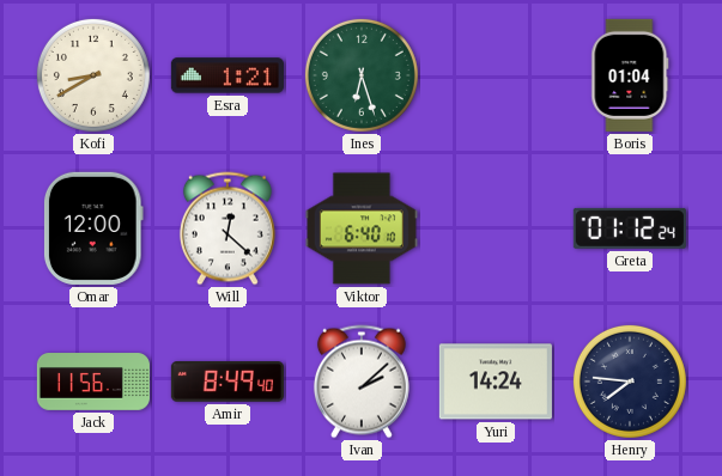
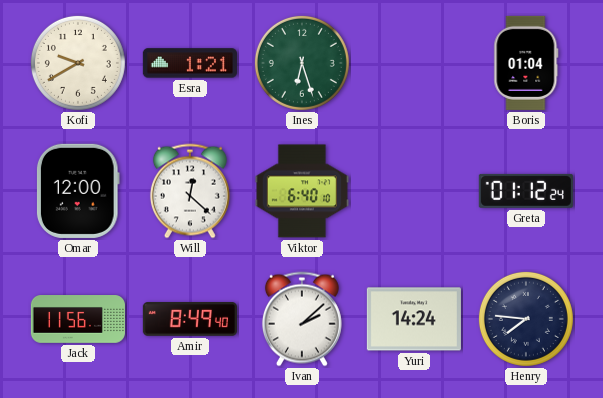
Kofi: 8:40 -> 9:40 (78, 63)
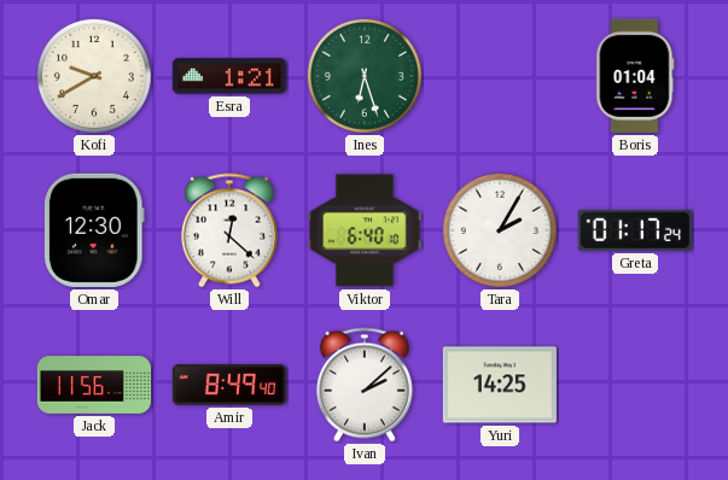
Omar: 12:00 -> 12:30 (94, 230)
Tara: none -> 2:05 (500, 230)
Greta: 01:12 -> 01:17 (635, 230)
Yuri: 14:24 -> 14:25 (500, 385)
Henry: 7:46 -> none (526, 319)
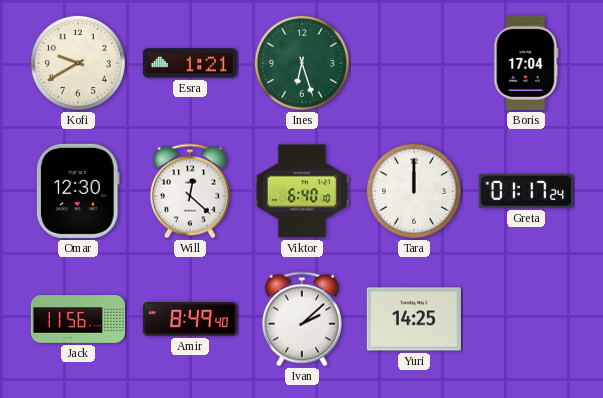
Boris: 01:04 -> 17:04 (526, 63)
Tara: 2:05 -> 12:00 (414, 191)
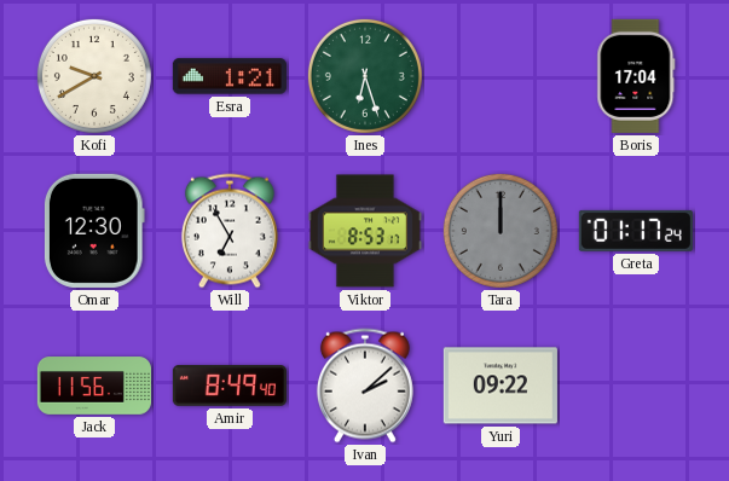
Will: 12:22 -> 6:55 (230, 231)
Viktor: 6:40 -> 8:53 (365, 231)
Tara dial: white -> grey (501, 231)
Yuri: 14:25 -> 09:22 (501, 386)
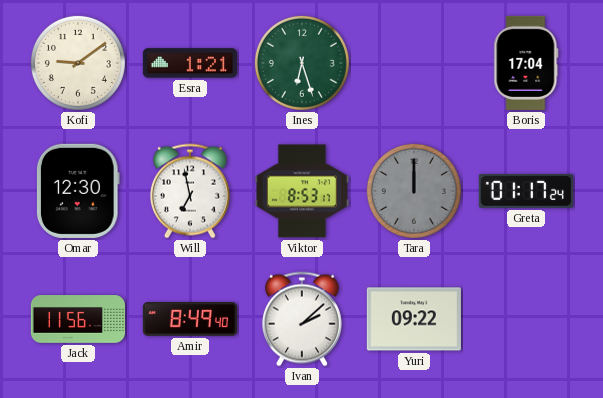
Kofi: 9:40 -> 9:09 (78, 63)
Will: 6:55 -> 6:58 (190, 191)
